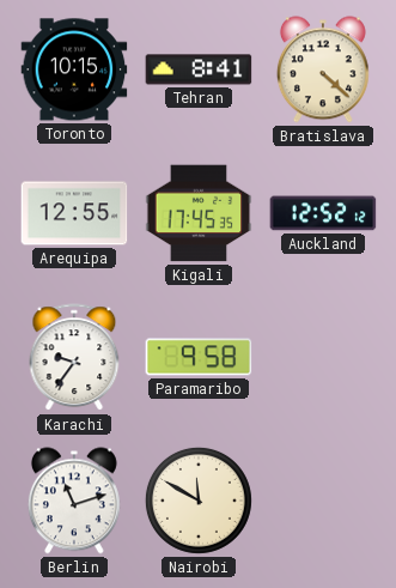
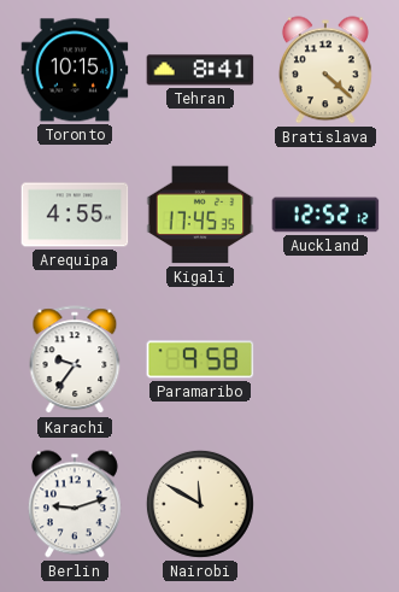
Arequipa: 12:55 -> 4:55 (75, 215)
Berlin: 11:12 -> 9:12 (75, 504)
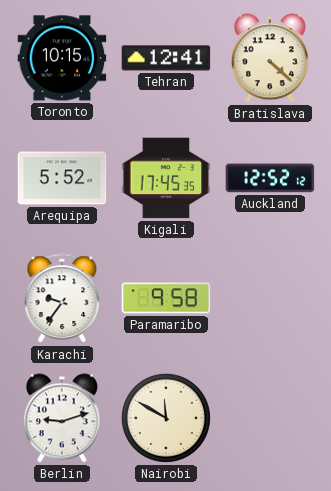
Tehran: 8:41 -> 12:41 (166, 58)
Arequipa: 4:55 -> 5:52 (62, 178)
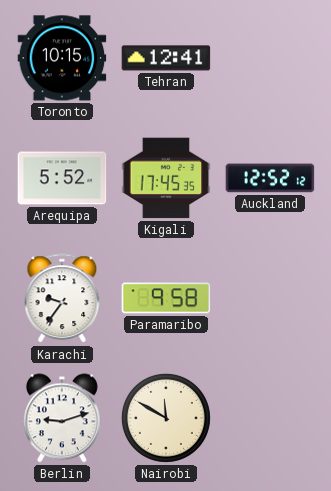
Bratislava: 4:22 -> none (270, 58)
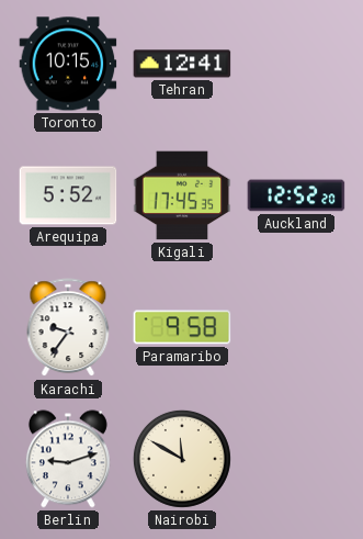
Auckland: 12:52:12 -> 12:52:20 (296, 195)
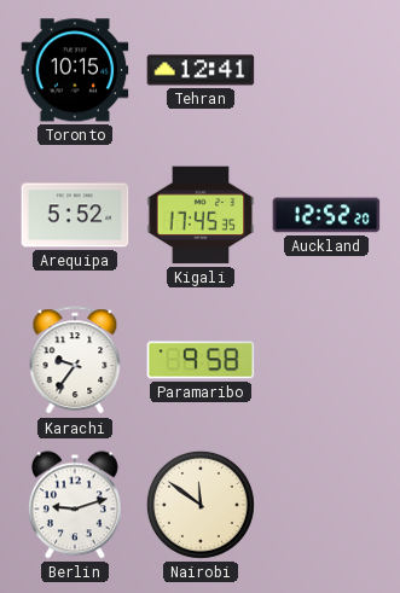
Nairobi: 11:50 -> 11:51 (201, 505)
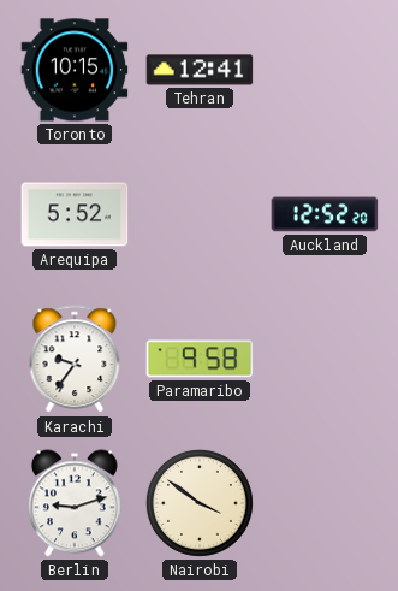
Kigali: 17:45 -> none (201, 215)
Nairobi: 11:51 -> 3:51 (200, 503)
